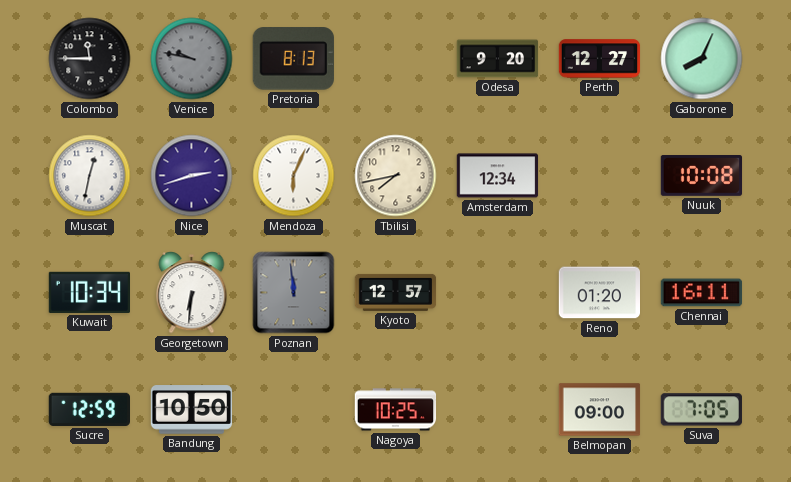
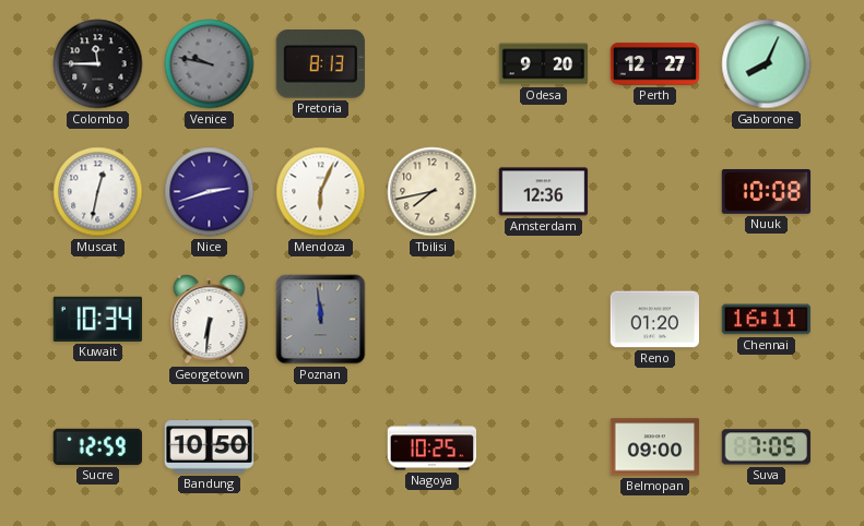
Amsterdam: 12:34 -> 12:36 (544, 192)
Kyoto: 12:57 -> none (396, 292)
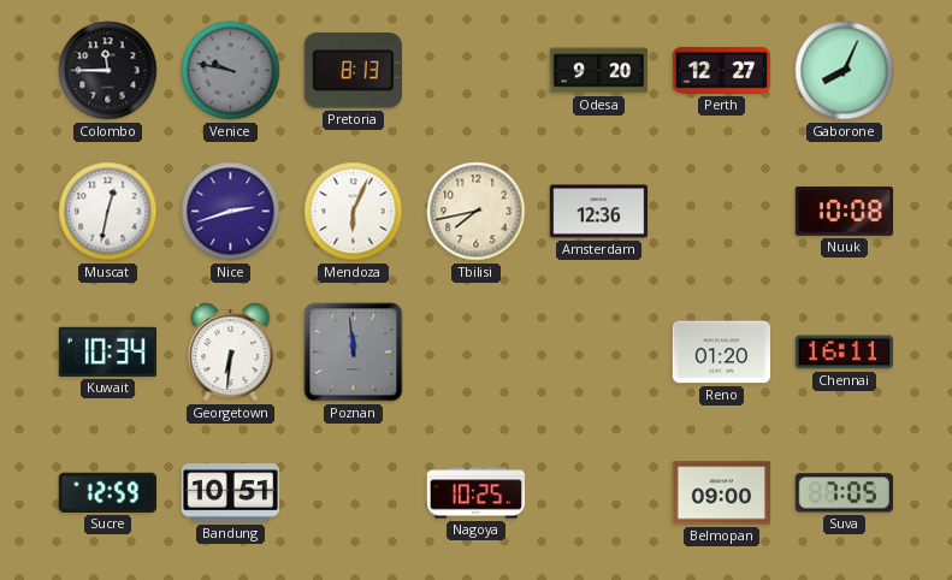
Bandung: 10:50 -> 10:51 (231, 493)
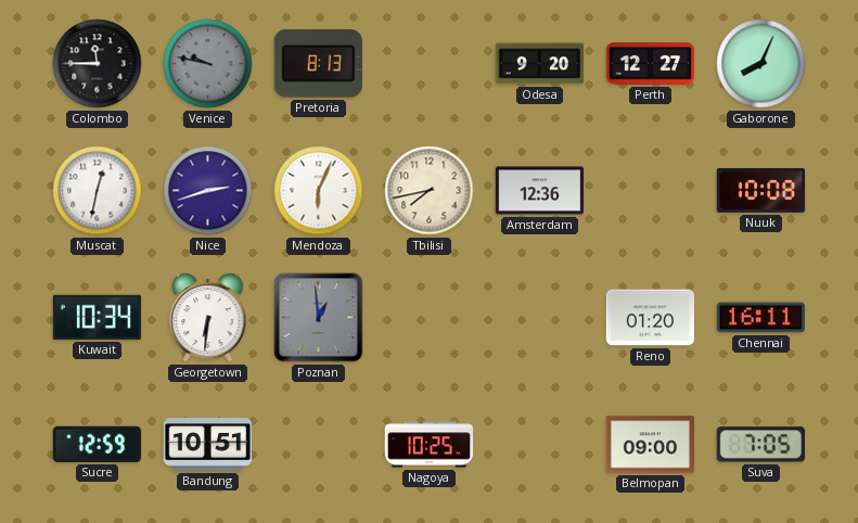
Poznan: 11:59 -> 12:59 (319, 318)
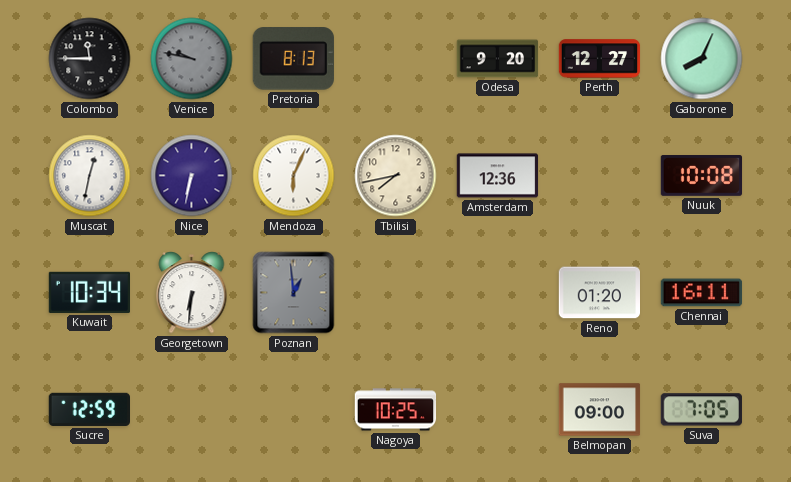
Nice: 2:42 -> 6:32 (192, 176)
Bandung: 10:51 -> none (208, 445)
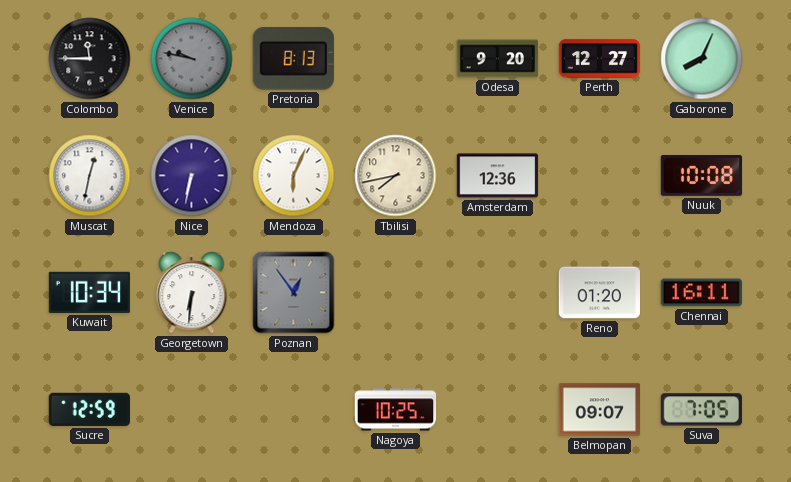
Poznan: 12:59 -> 12:54 (294, 293)
Belmopan: 09:00 -> 09:07 (600, 410)
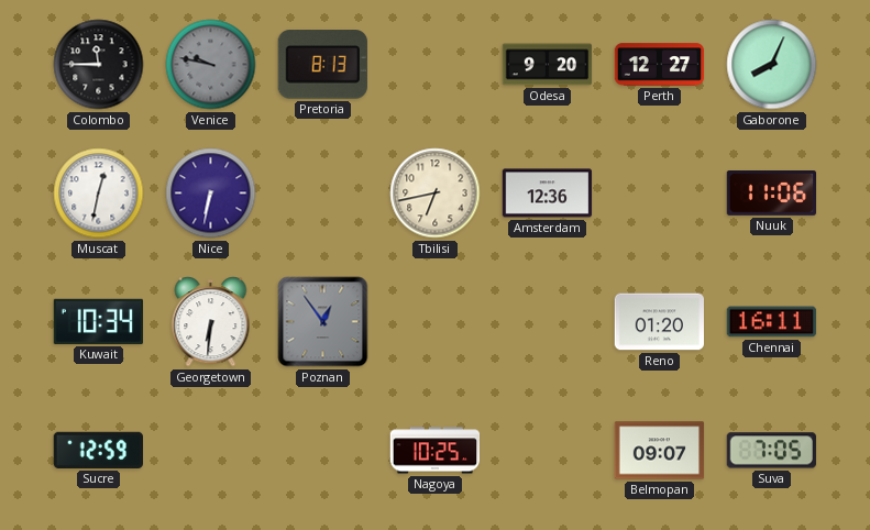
Mendoza: 6:04 -> none (294, 176)
Tbilisi: 7:43 -> 6:43 (436, 194)
Nuuk: 10:08 -> 11:06 (772, 194)
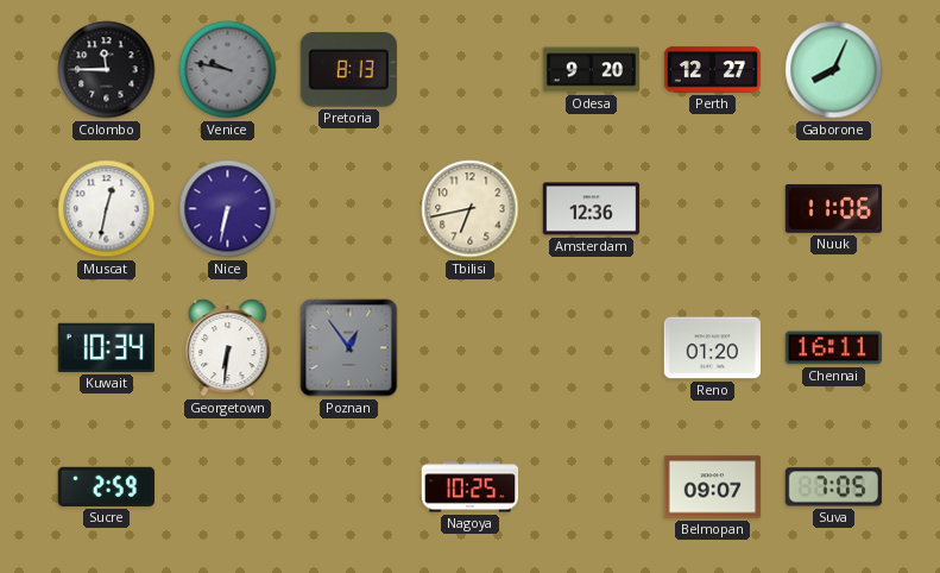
Sucre: 12:59 -> 2:59 (106, 486)
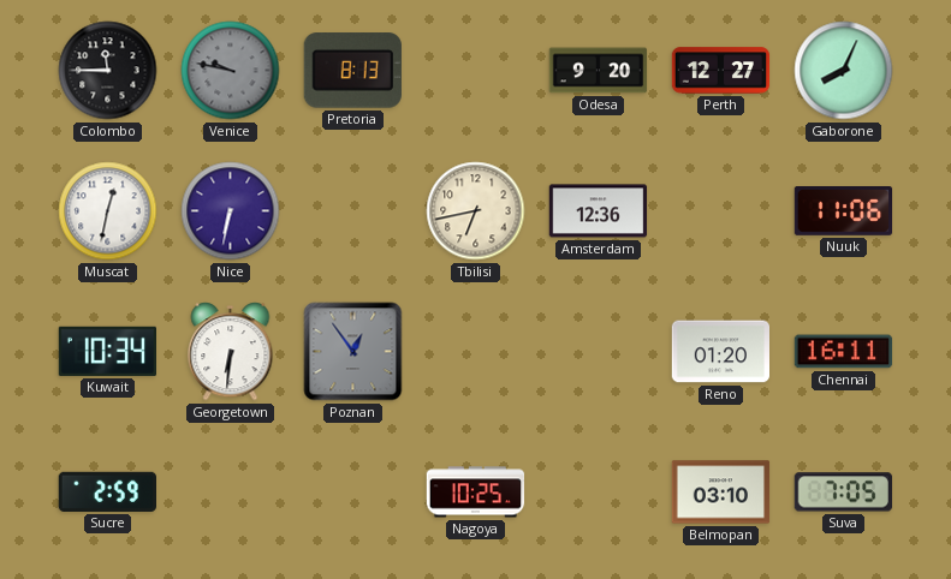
Belmopan: 09:07 -> 03:10 (721, 493)
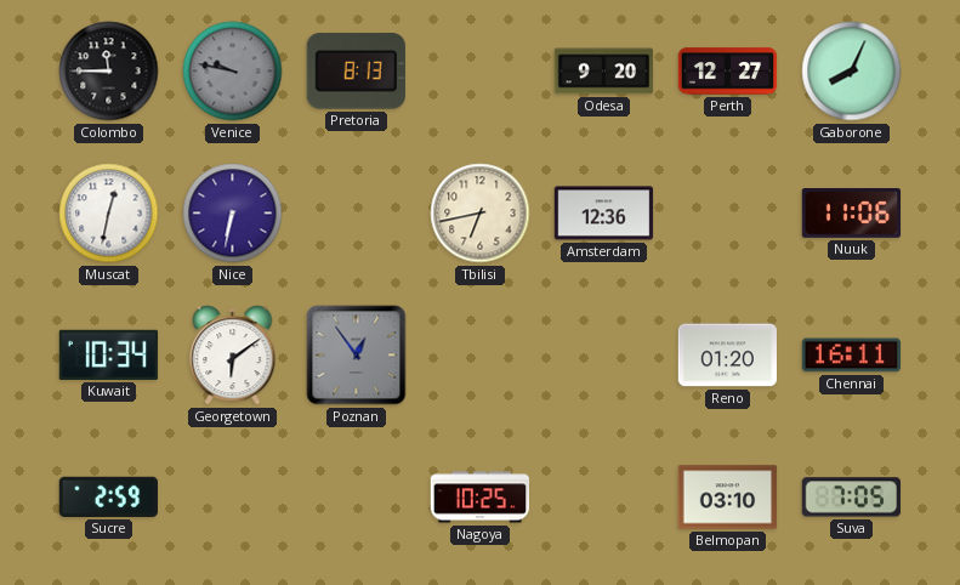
Georgetown: 6:31 -> 6:09 (233, 356)
